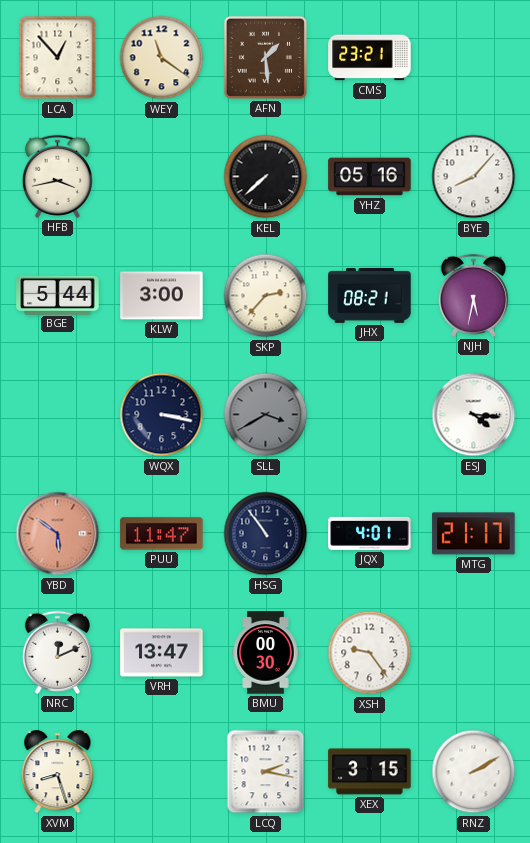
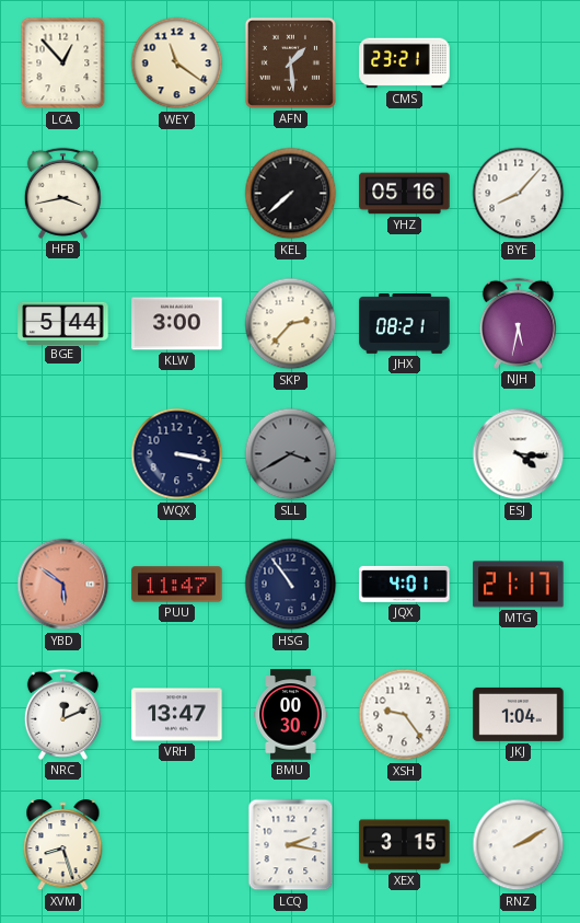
JKJ: none -> 1:04 (519, 714)
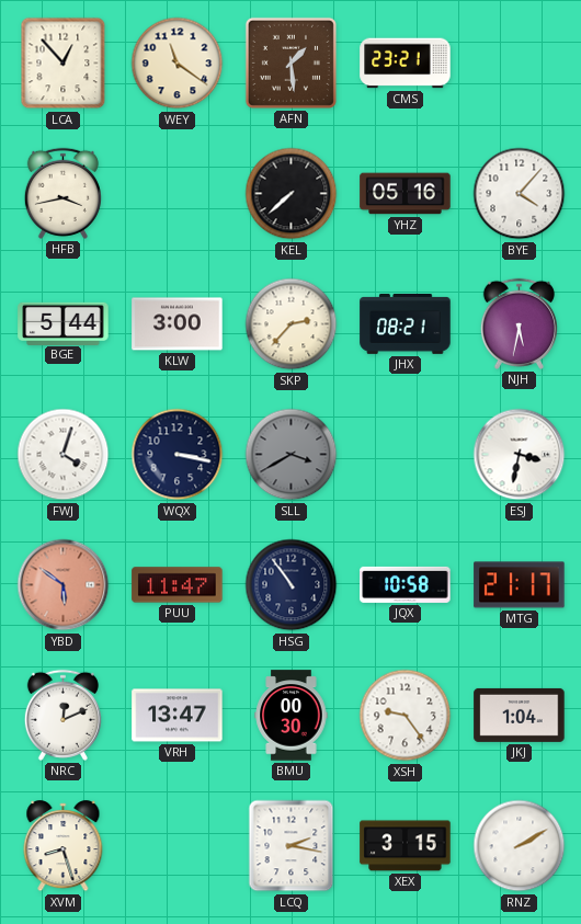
BYE: 8:07 -> 4:07 (520, 194)
FWJ: none -> 4:03 (64, 455)
ESJ: 4:16 -> 3:32 (520, 455)
JQX: 4:01 -> 10:58 (406, 584)
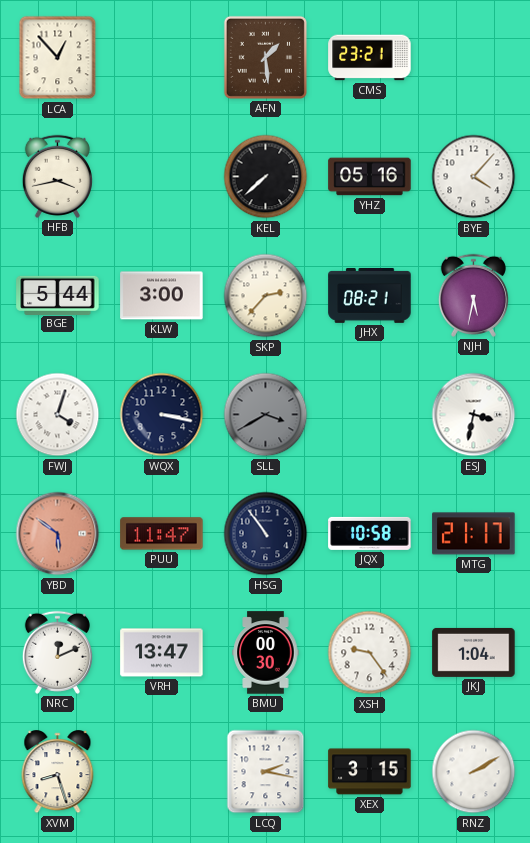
WEY: 11:21 -> none (178, 64)
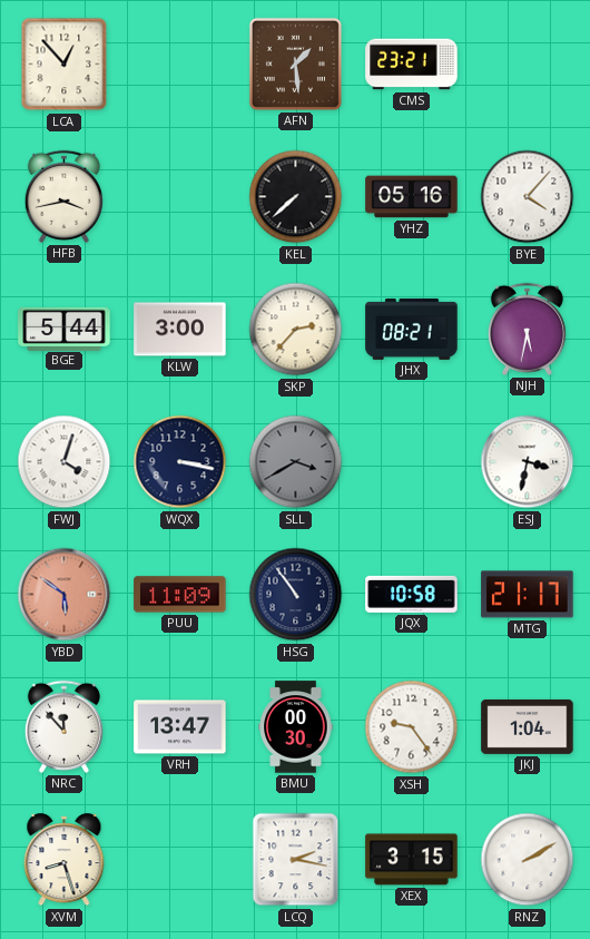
PUU: 11:47 -> 11:09 (180, 595)
NRC: 12:11 -> 11:53 (63, 726)
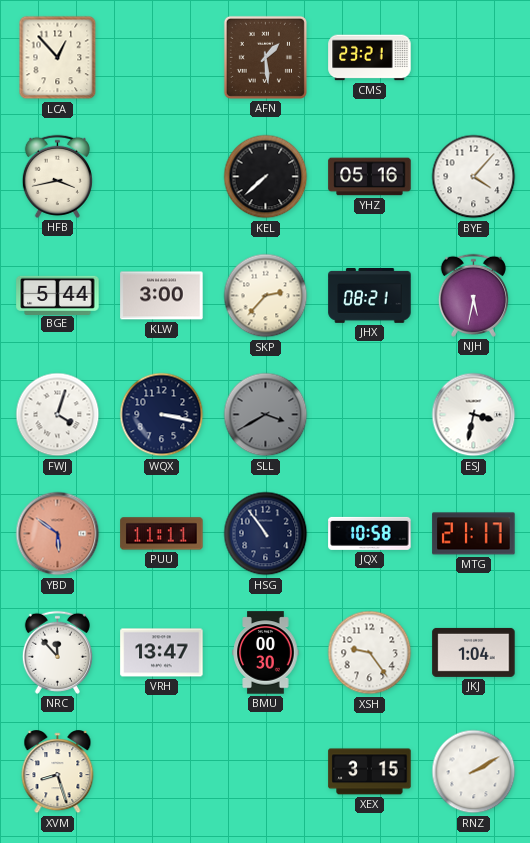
PUU: 11:09 -> 11:11 (162, 534)
LCQ: 2:17 -> none (296, 860)
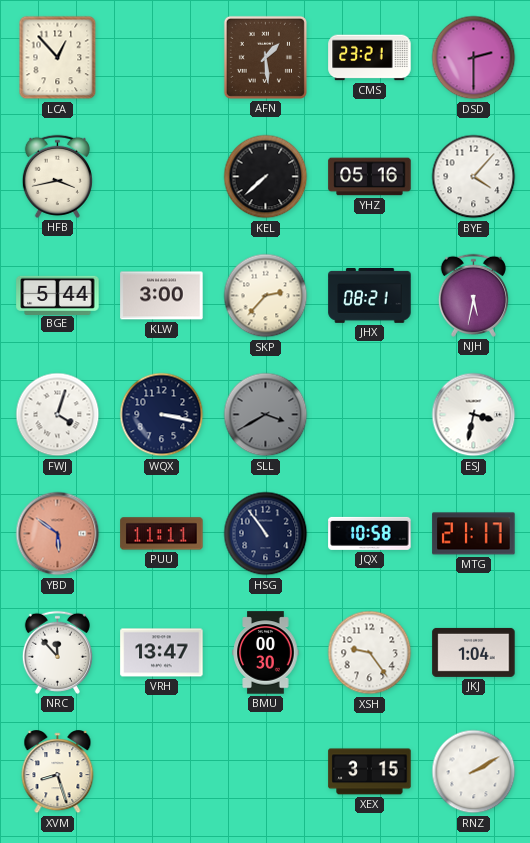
DSD: none -> 2:30 (474, 58)
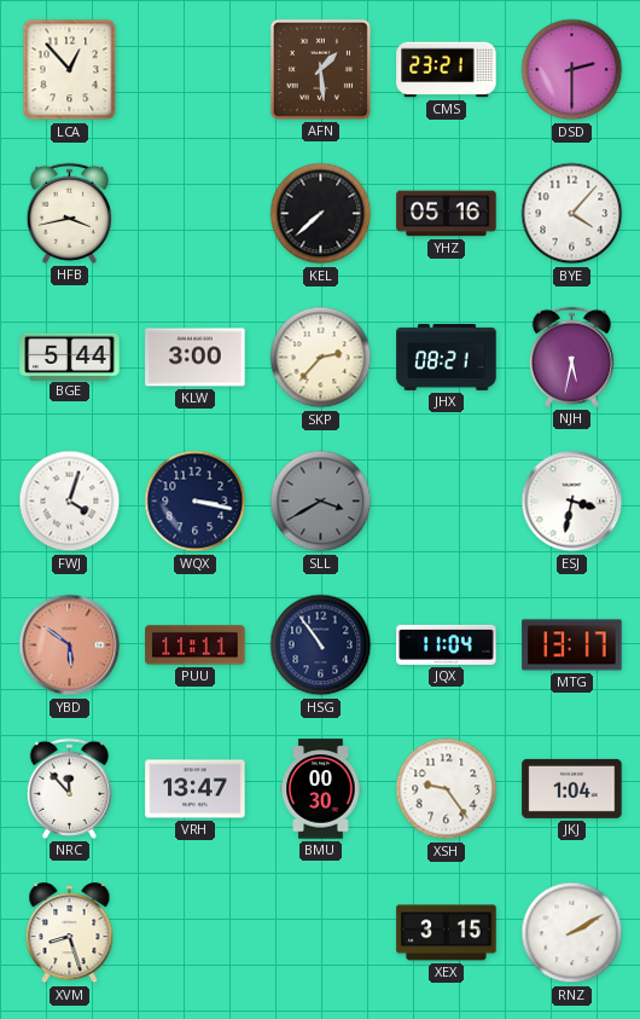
JQX: 10:58 -> 11:04 (447, 644)
MTG: 21:17 -> 13:17 (572, 645)
